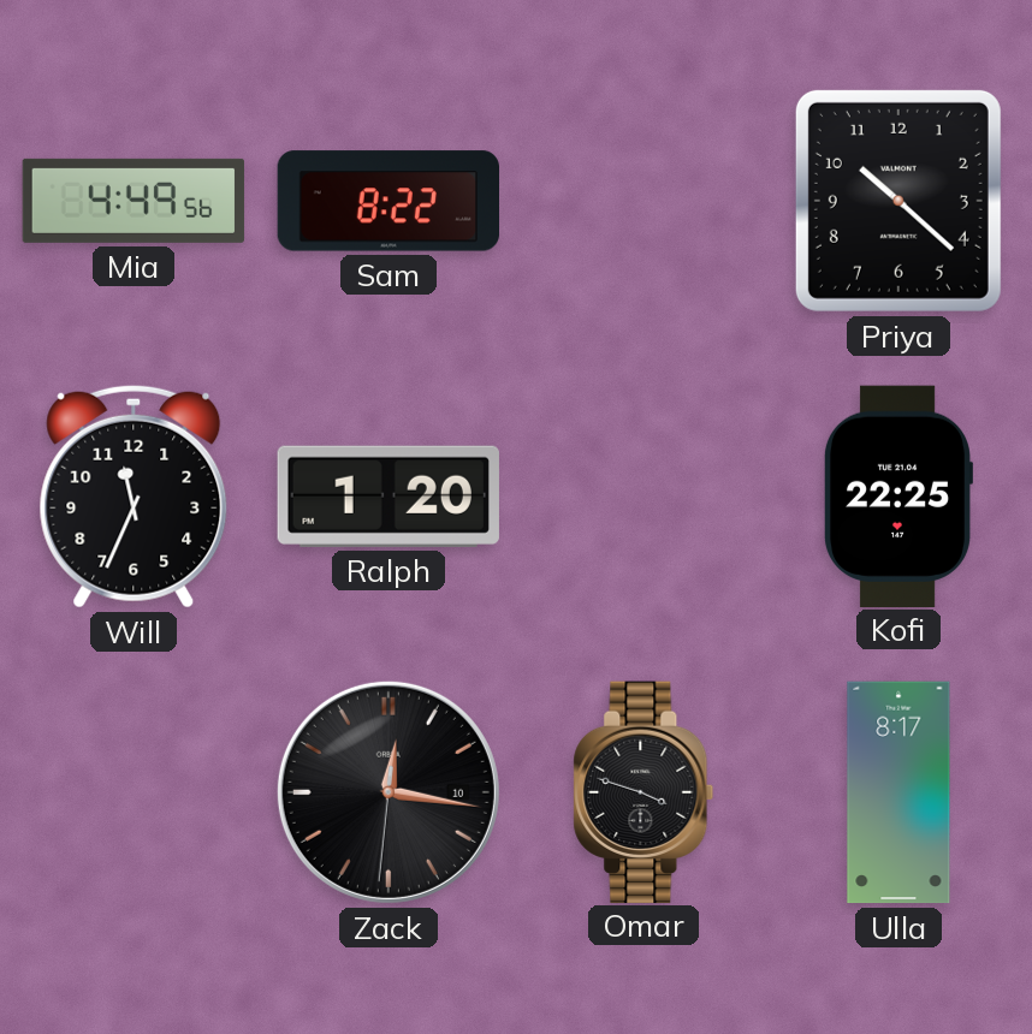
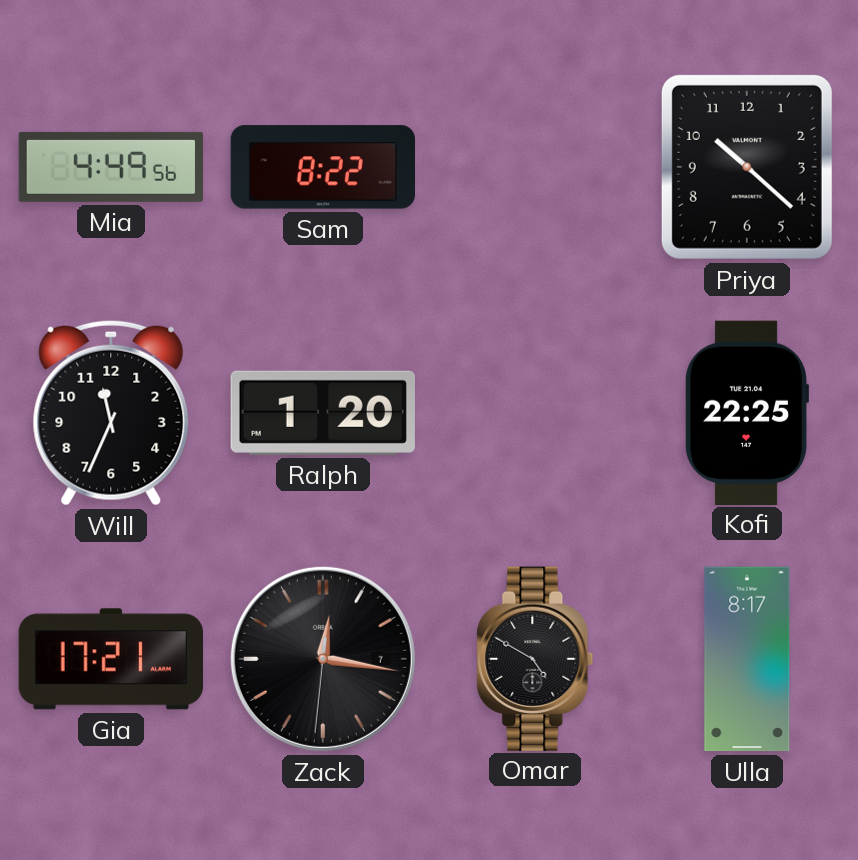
Gia: none -> 17:21 (110, 659)
Zack date: 10 -> 7 (323, 659)
Omar: 3:48 -> 4:50 (535, 658)
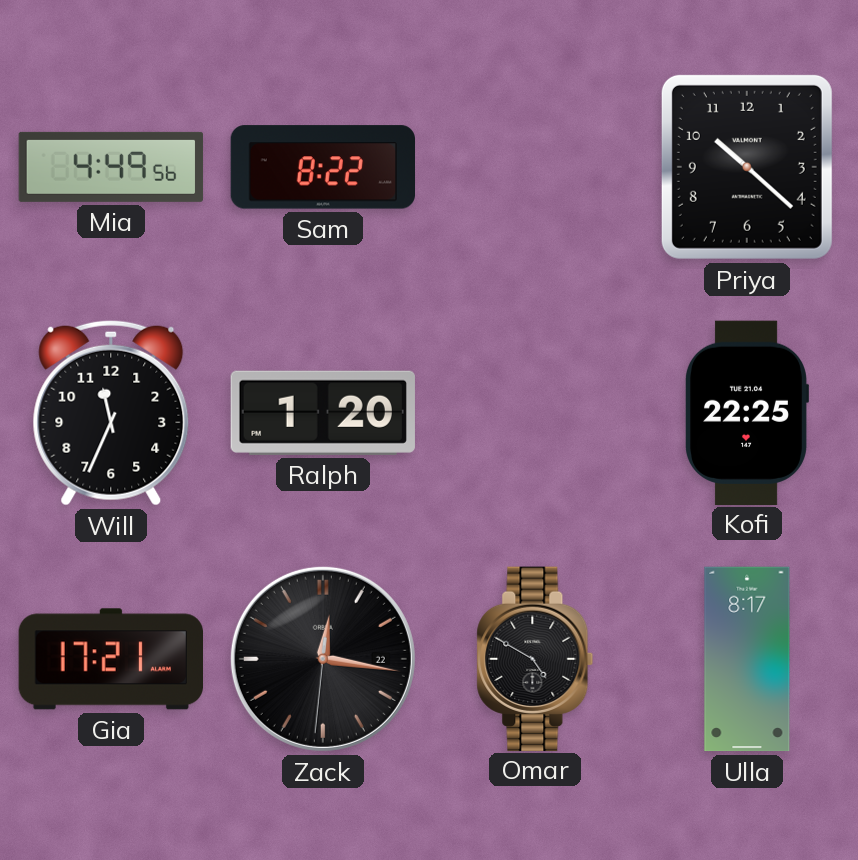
Zack date: 7 -> 22 (323, 659)
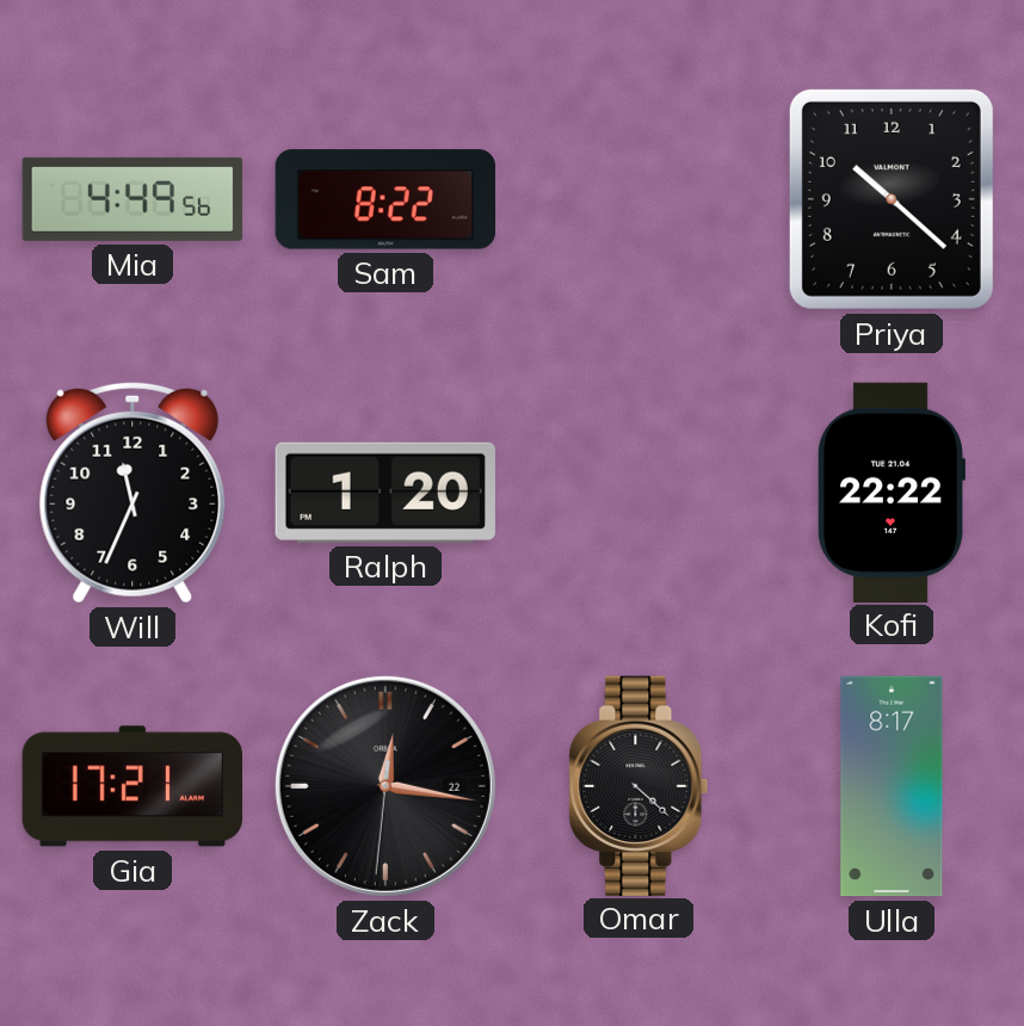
Kofi: 22:25 -> 22:22 (890, 492)
Omar: 4:50 -> 4:22 (639, 785)
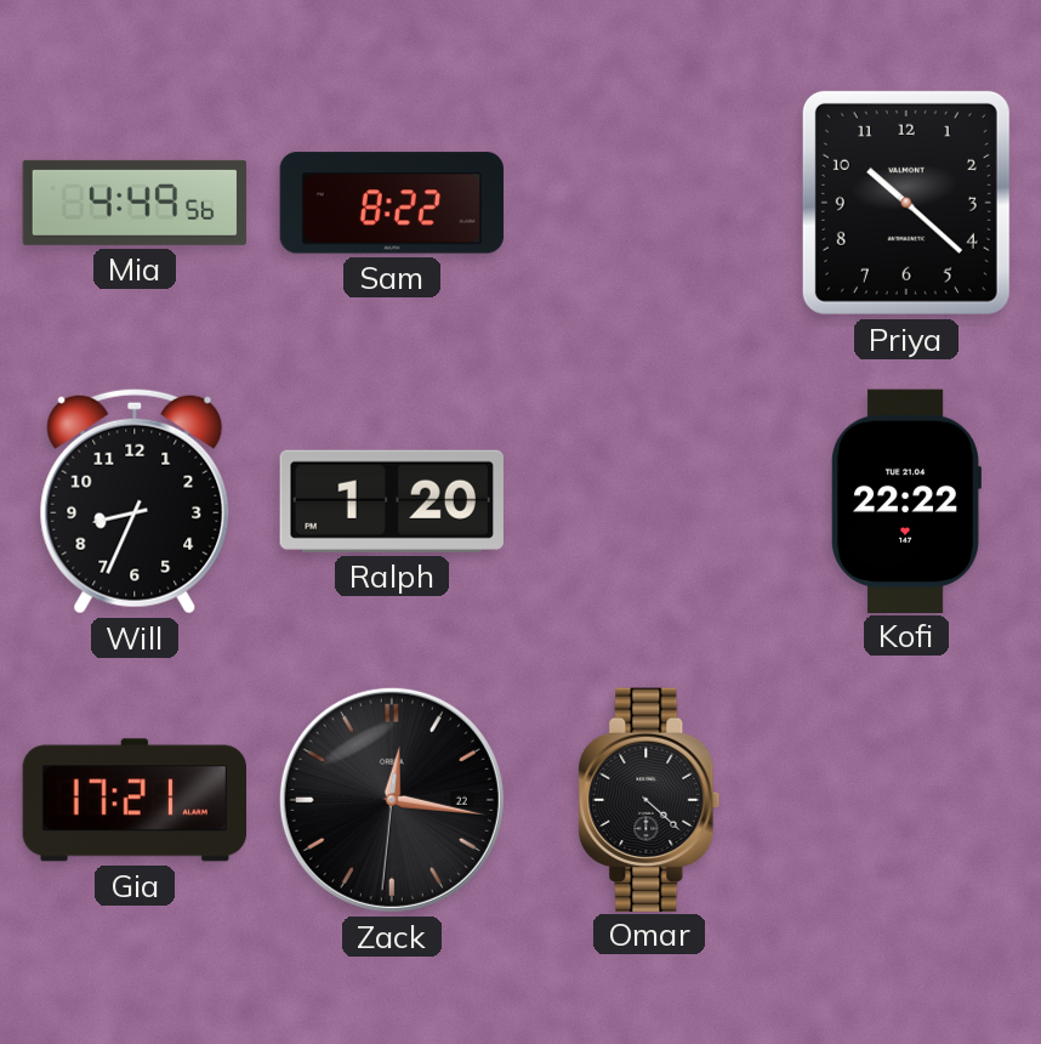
Will: 11:34 -> 8:34 (135, 501)
Ulla: 8:17 -> none (892, 786)
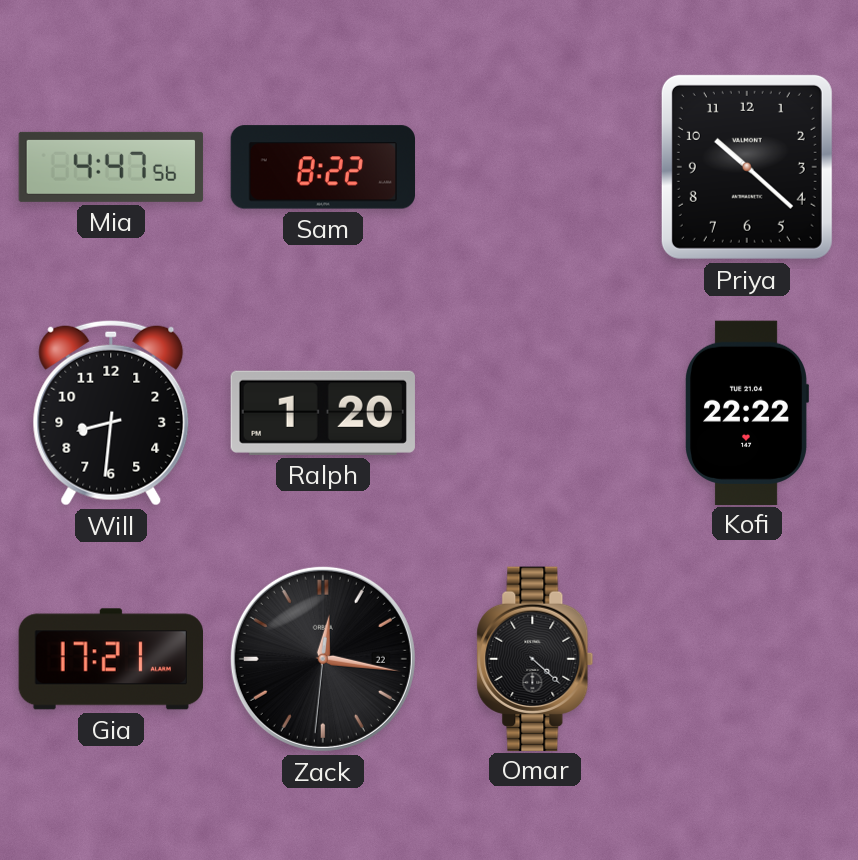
Mia: 4:49 -> 4:47 (111, 167)
Will: 8:34 -> 8:31 (111, 413)
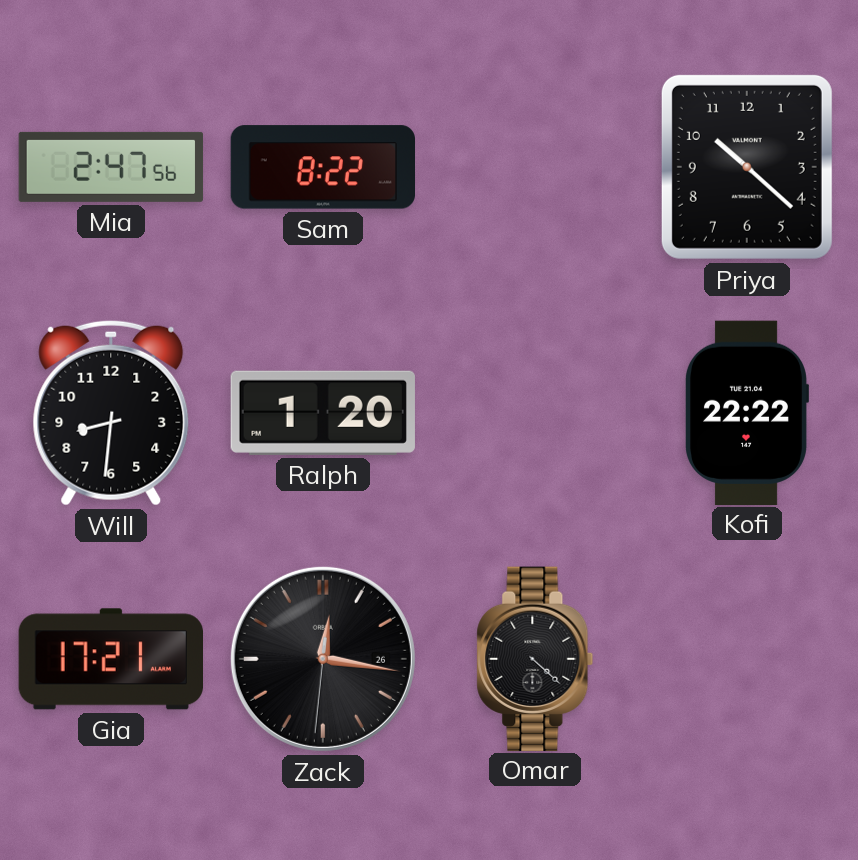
Mia: 4:47 -> 2:47 (111, 167)
Zack date: 22 -> 26 (323, 659)
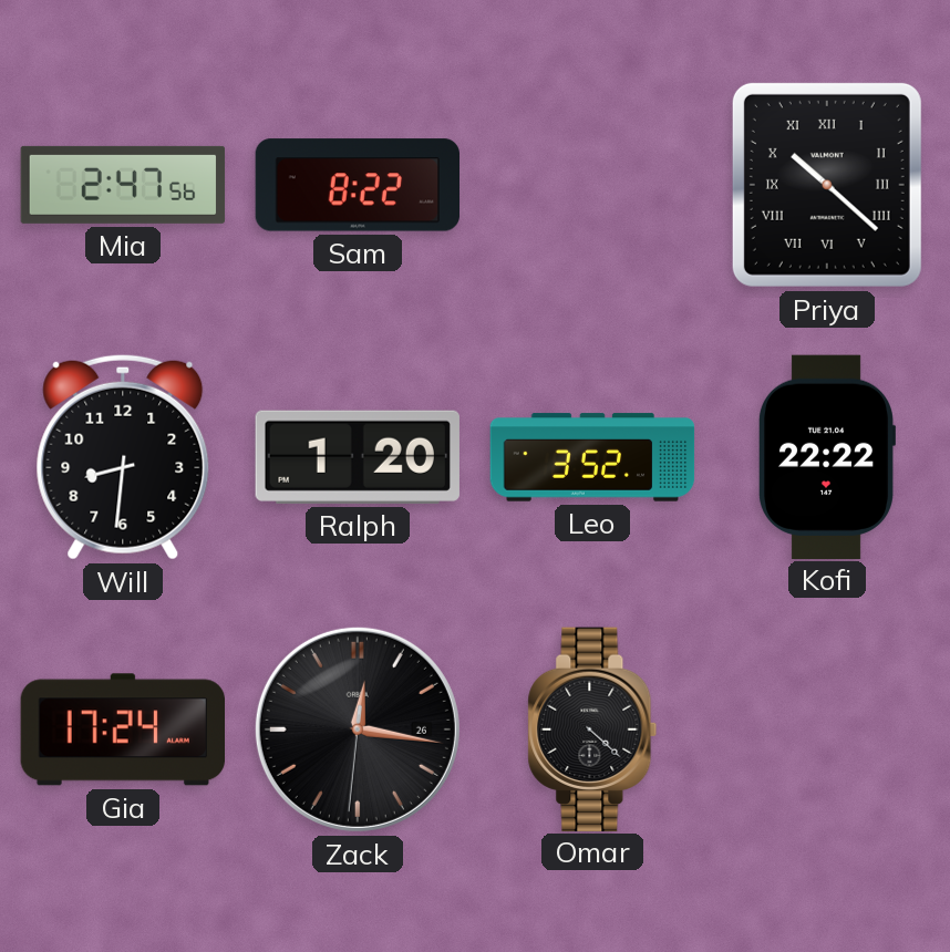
Priya numerals: Arabic -> Roman (827, 185)
Leo: none -> 3:52 (592, 457)
Gia: 17:21 -> 17:24 (122, 729)
